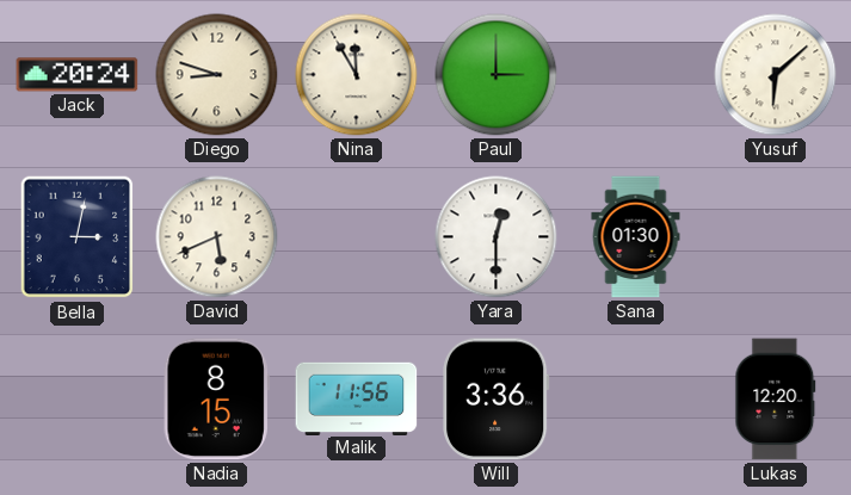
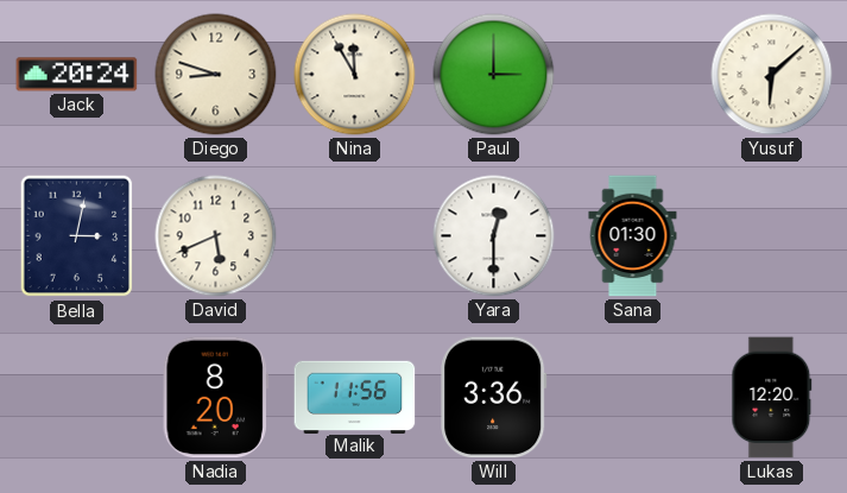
Nadia: 8:15 -> 8:20 (215, 398)
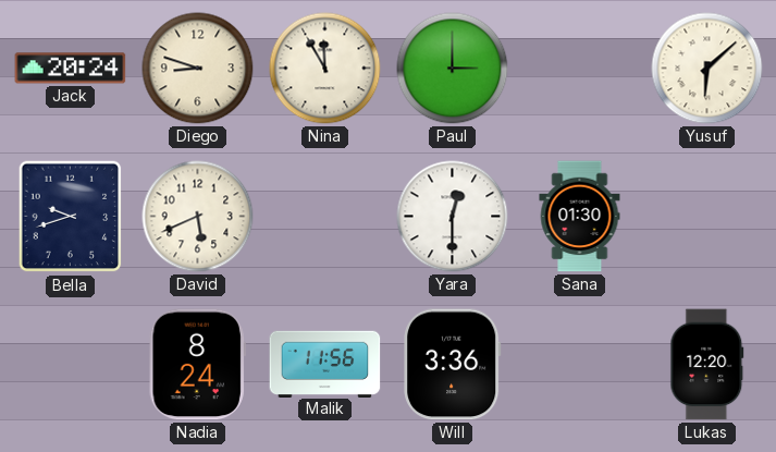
Bella: 3:02 -> 9:42 (71, 217)
Nadia: 8:20 -> 8:24 (197, 365)
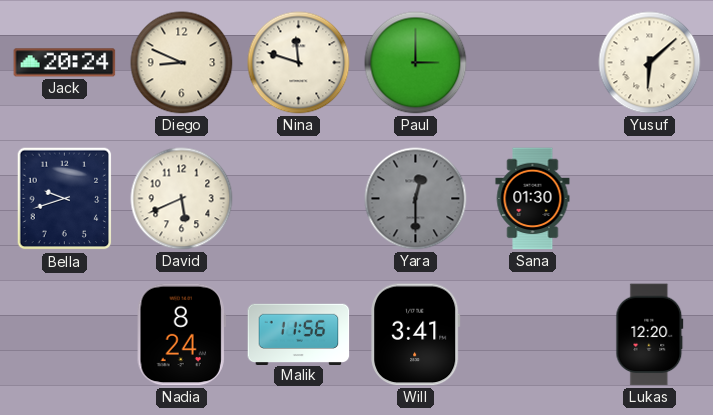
Diego: 8:48 -> 8:49 (182, 63)
Nina: 11:55 -> 11:48 (299, 63)
Yara dial: white -> grey (416, 199)
Will: 3:36 -> 3:41 (416, 335)
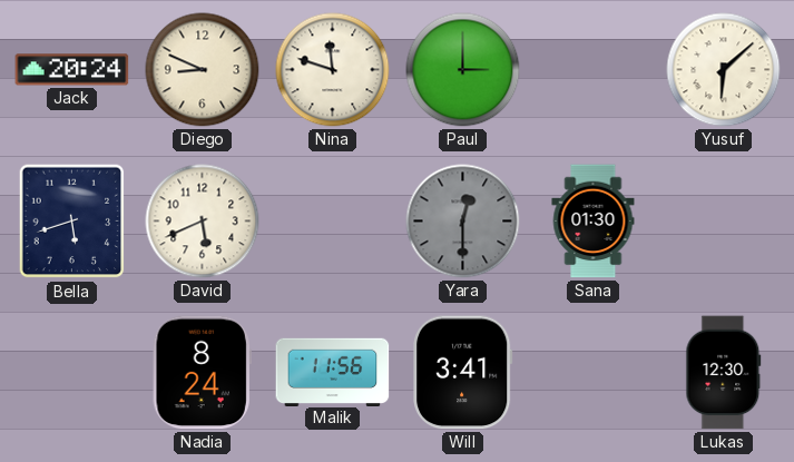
Bella: 9:42 -> 5:42 (72, 222)
Lukas: 12:20 -> 12:30 (724, 373)
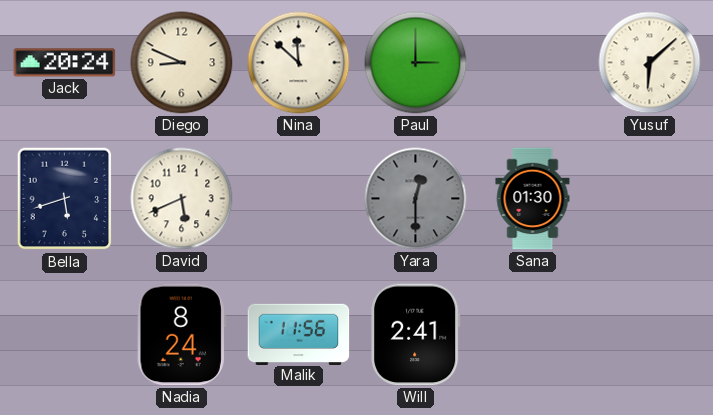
Nina: 11:48 -> 11:52 (299, 63)
Will: 3:41 -> 2:41 (416, 335)
Lukas: 12:30 -> none (724, 373)
